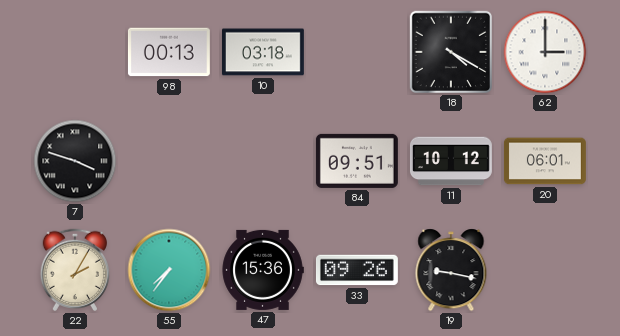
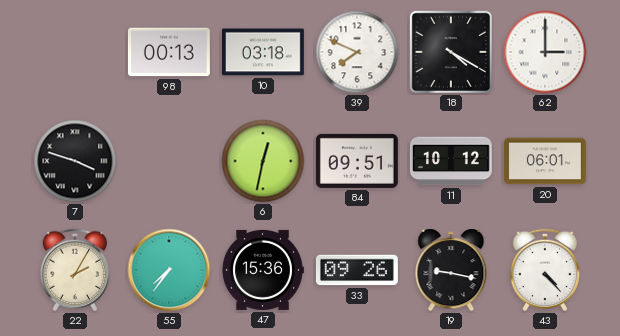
39: none -> 7:49 (357, 52)
6: none -> 12:32 (263, 161)
43: none -> 4:23 (544, 270)
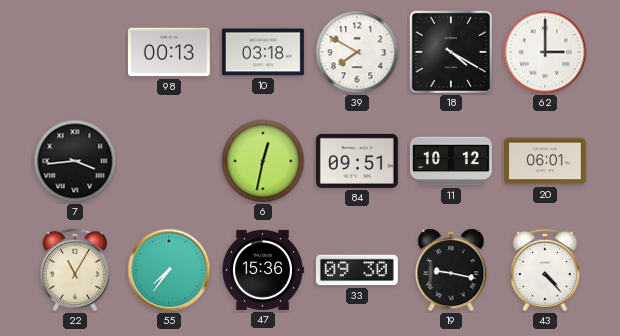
39: 7:49 -> 7:50 (357, 52)
7: 3:48 -> 3:44 (75, 161)
22: 2:05 -> 11:05 (74, 270)
33: 09:26 -> 09:30 (357, 270)
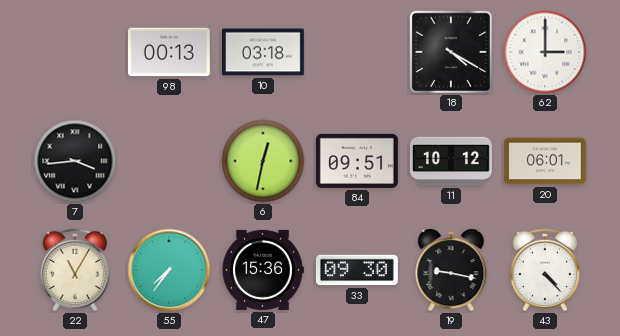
39: 7:50 -> none (357, 52)
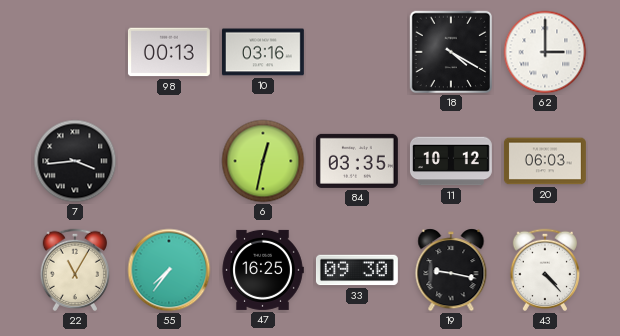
10: 03:18 -> 03:16 (263, 52)
84: 09:51 -> 03:35 (357, 161)
20: 06:01 -> 06:03 (545, 161)
47: 15:36 -> 16:25 (263, 270)
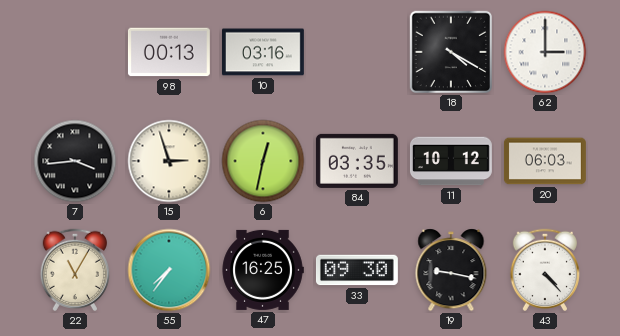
15: none -> 2:57 (169, 161)
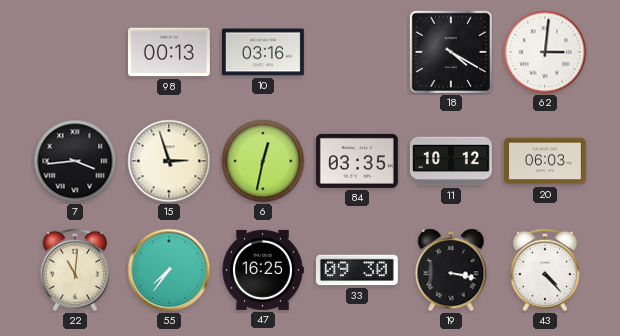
62: 3:00 -> 3:01 (545, 52)
22: 11:05 -> 11:01 (74, 270)
19: 9:17 -> 3:17 (451, 270)
